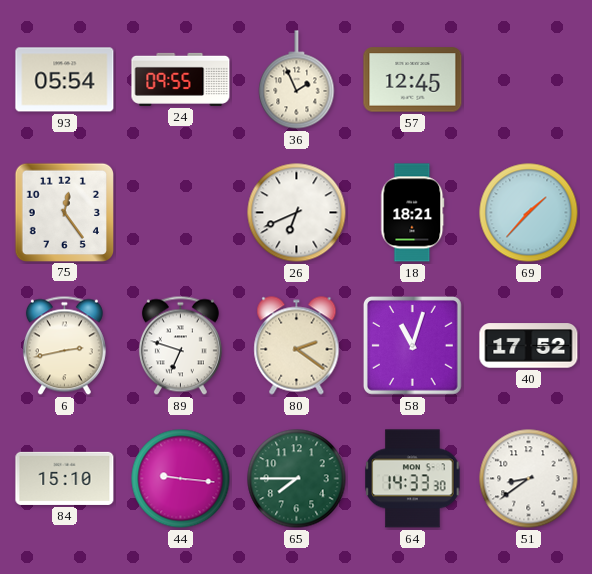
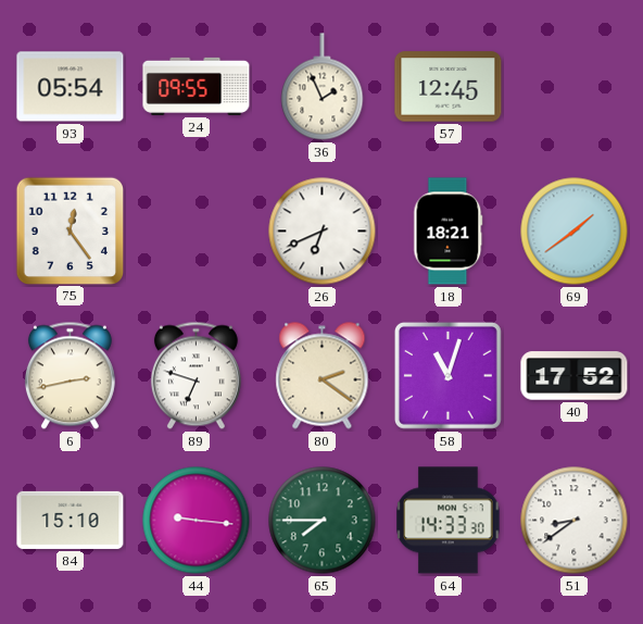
69: 1:37 -> 1:39 (575, 232)
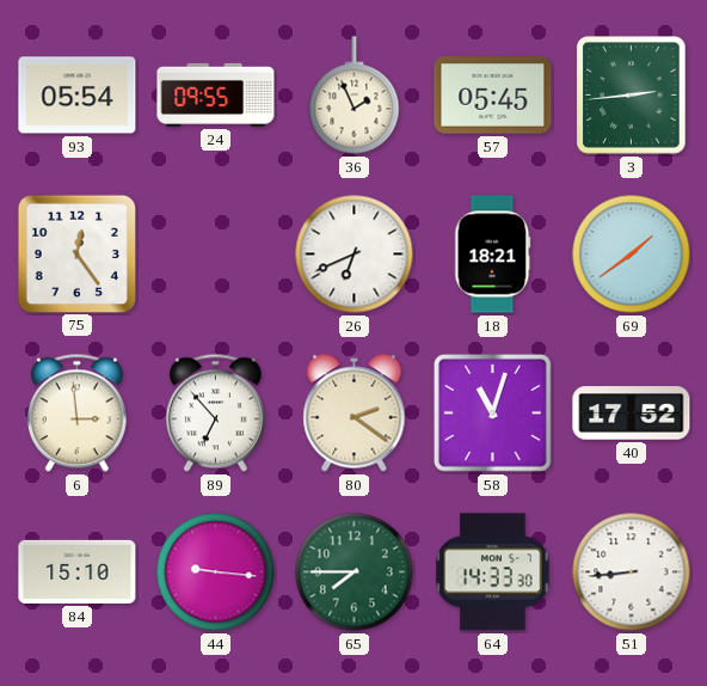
57: 12:45 -> 05:45 (493, 96)
3: none -> 2:44 (632, 96)
6: 2:43 -> 2:59 (76, 414)
89: 6:48 -> 6:53 (215, 414)
51: 8:39 -> 8:44 (632, 572)
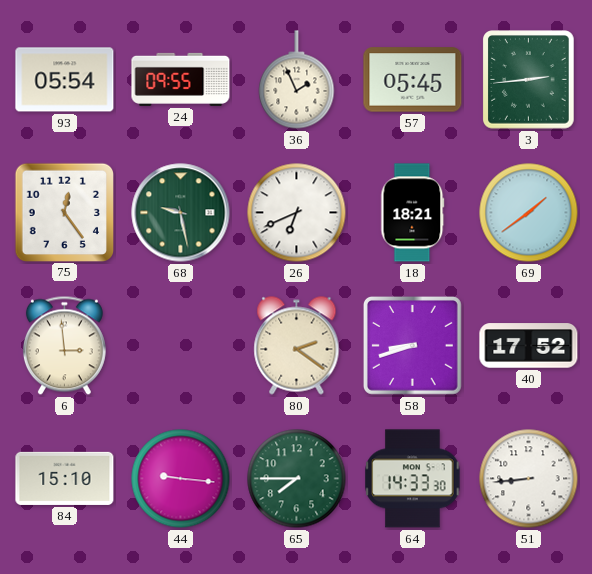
68: none -> 9:28 (181, 213)
89: 6:53 -> none (215, 414)
58: 11:03 -> 8:42 (413, 346)
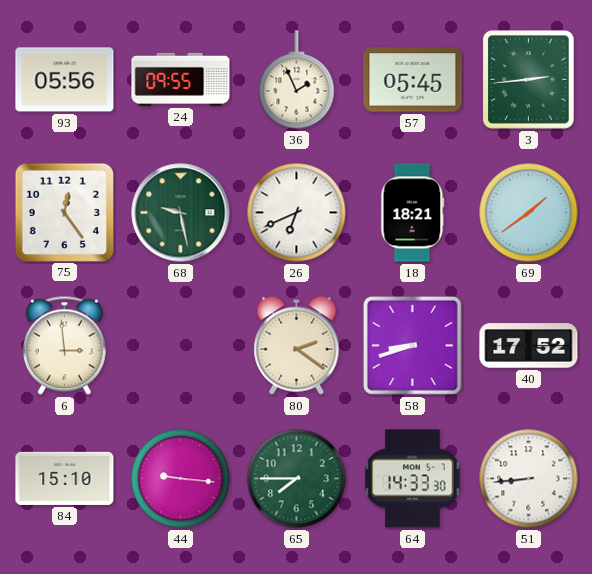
93: 05:54 -> 05:56 (65, 80)
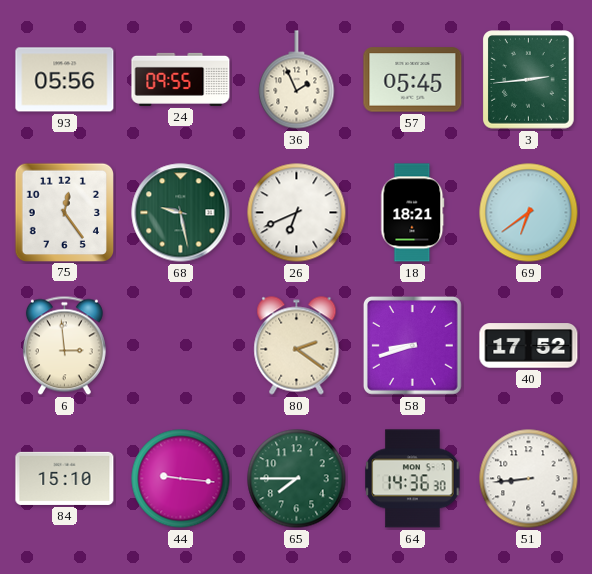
69: 1:39 -> 6:39 (529, 213)
64: 14:33 -> 14:36 (413, 479)
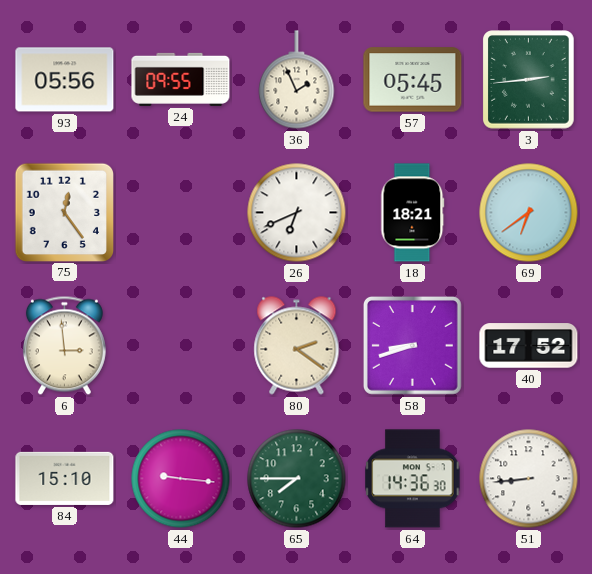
68: 9:28 -> none (181, 213)
